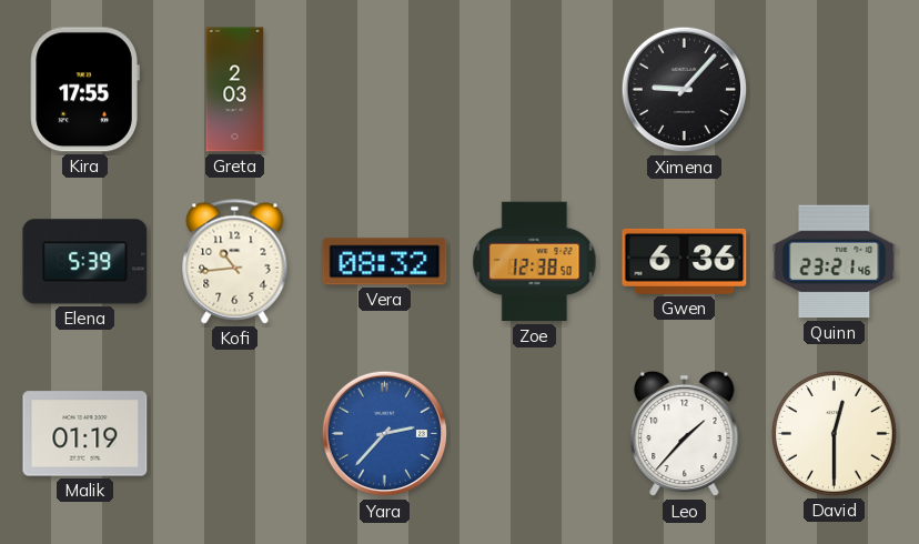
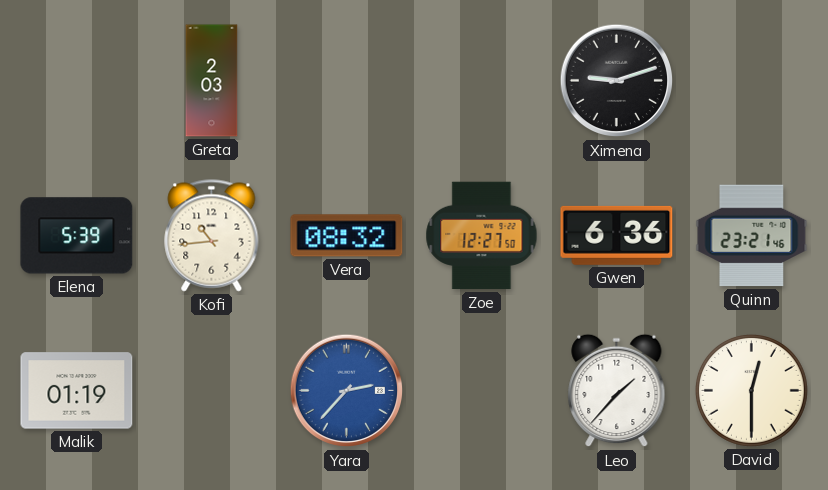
Kira: 17:55 -> none (84, 90)
Ximena: 9:07 -> 9:12 (617, 81)
Zoe: 12:38 -> 12:27 (482, 236)
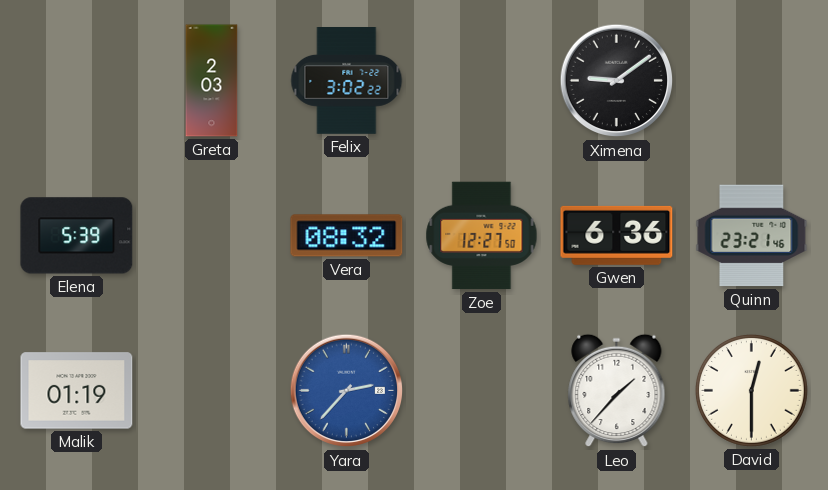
Felix: none -> 3:02 (347, 81)
Ximena: 9:12 -> 9:09 (617, 81)
Kofi: 10:44 -> none (212, 236)
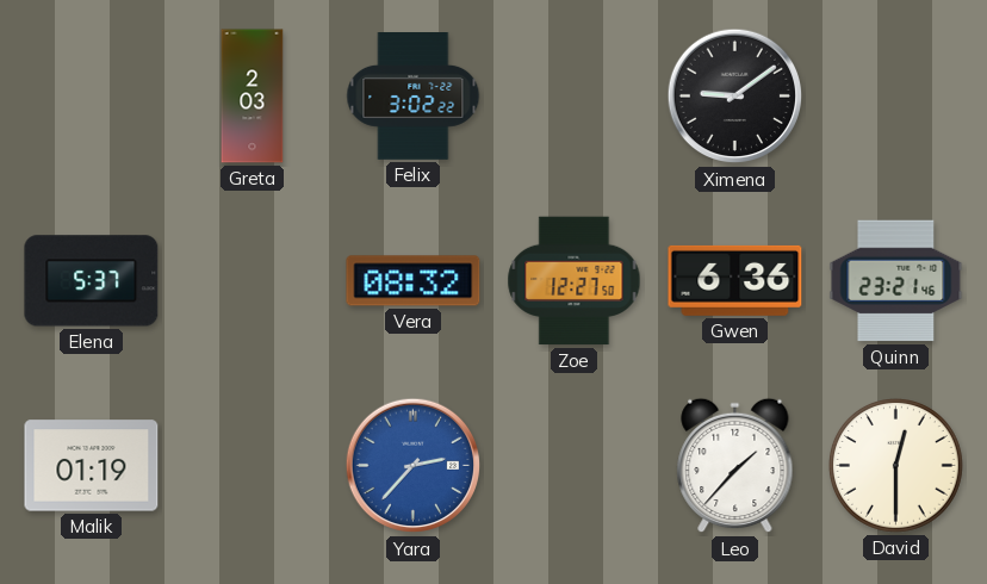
Elena: 5:39 -> 5:37 (92, 281)
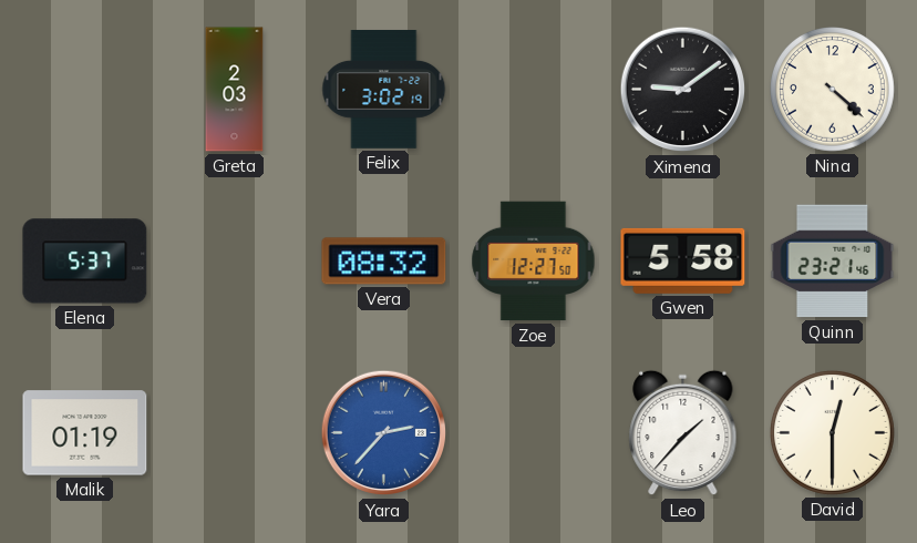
Felix: 3:02:22 -> 3:02:19 (384, 90)
Nina: none -> 4:22 (833, 90)
Gwen: 6:36 -> 5:58 (683, 260)
